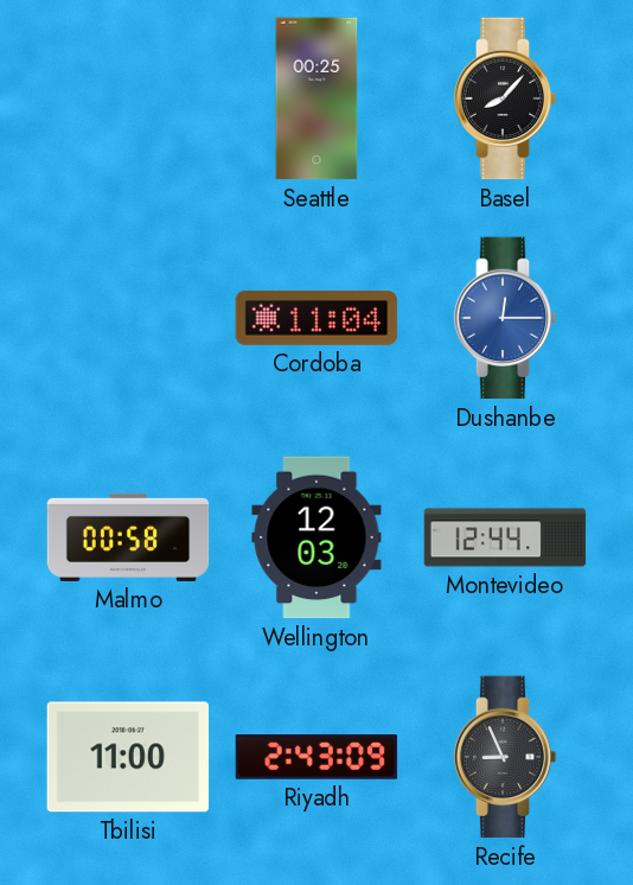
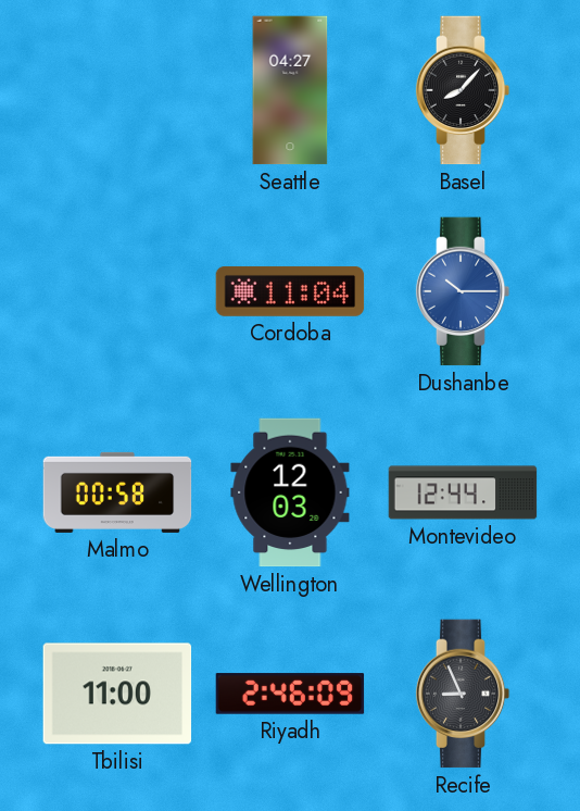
Seattle: 00:25 -> 04:27 (290, 90)
Dushanbe: 12:15 -> 10:15 (463, 291)
Riyadh: 2:43 -> 2:46 (290, 694)
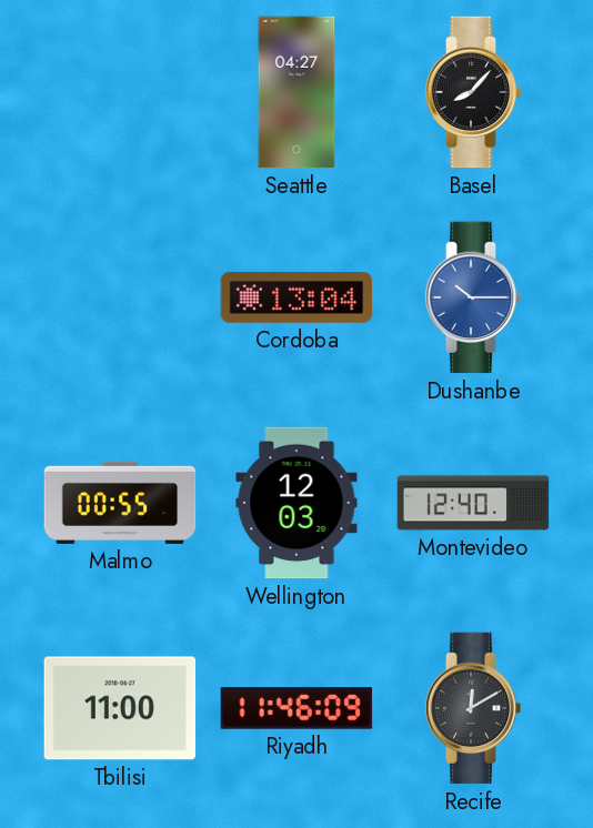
Cordoba: 11:04 -> 13:04 (296, 297)
Malmo: 00:58 -> 00:55 (120, 503)
Montevideo: 12:44 -> 12:40 (473, 503)
Riyadh: 2:46 -> 11:46 (296, 708)
Recife: 8:56 -> 12:10 (473, 708)
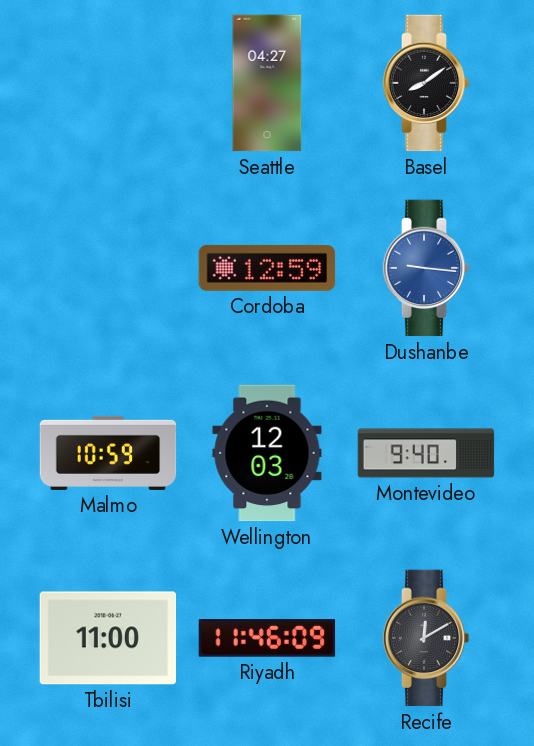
Basel: 8:07 -> 8:09 (426, 83)
Cordoba: 13:04 -> 12:59 (267, 268)
Dushanbe: 10:15 -> 9:16 (426, 268)
Malmo: 00:55 -> 10:59 (108, 453)
Montevideo: 12:40 -> 9:40 (426, 453)
